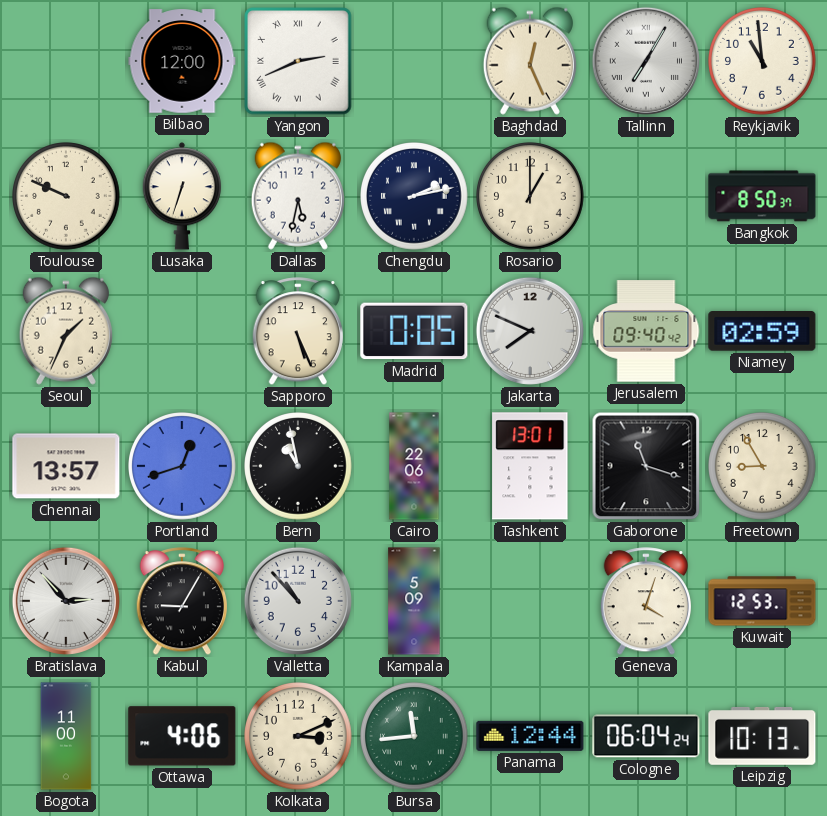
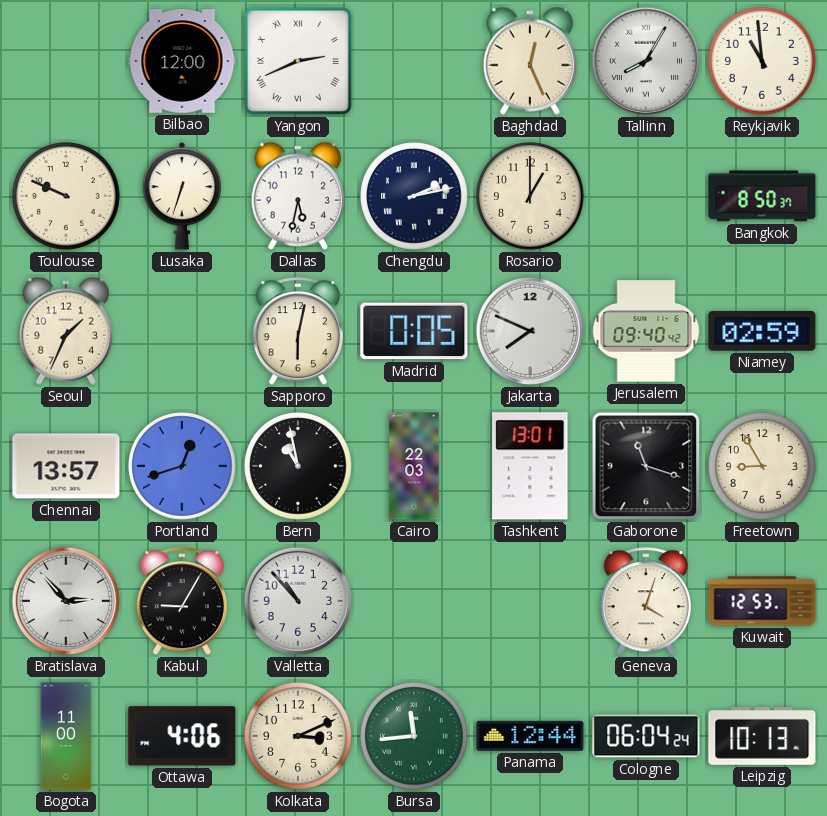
Tallinn: 7:05 -> 8:05 (646, 61)
Sapporo: 5:26 -> 6:02 (297, 332)
Cairo: 22:06 -> 22:03 (414, 466)
Kampala: 5:09 -> none (414, 601)
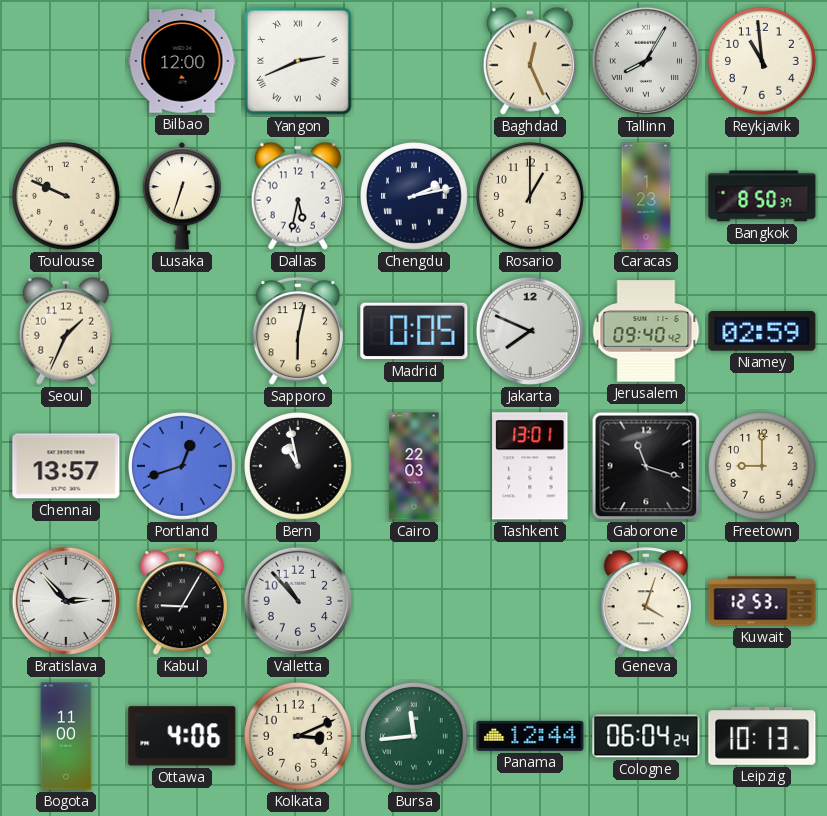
Caracas: none -> 1:23 (646, 196)
Freetown: 8:55 -> 9:00 (763, 467)
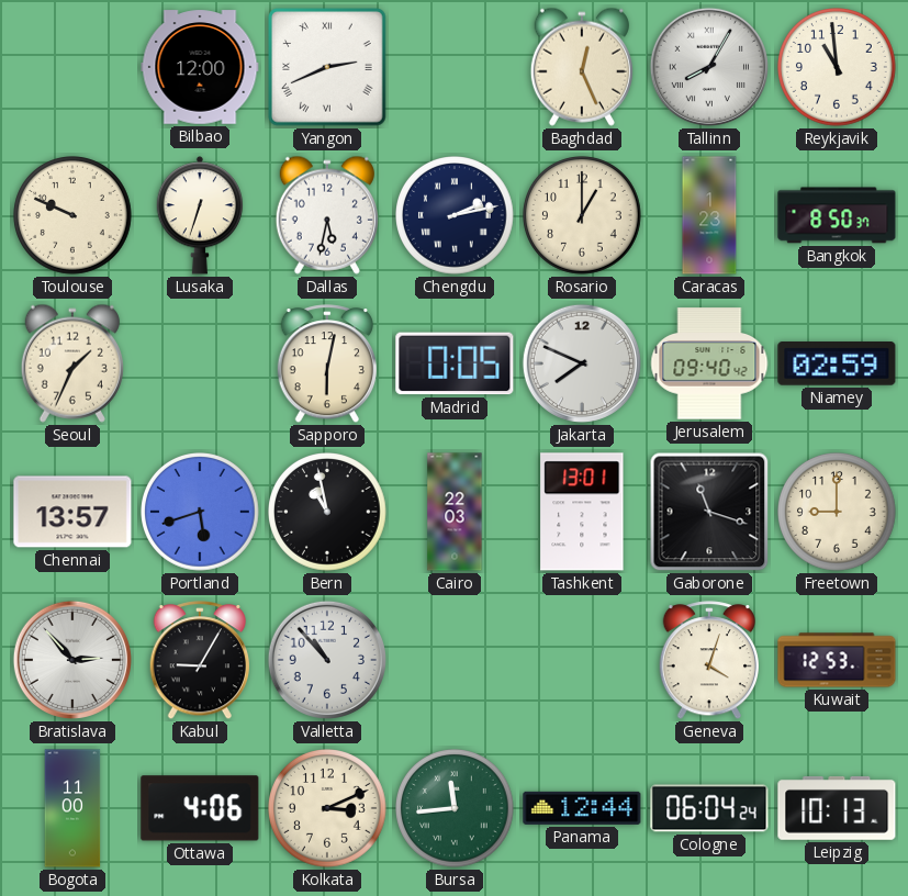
Portland: 12:42 -> 5:42 (201, 513)
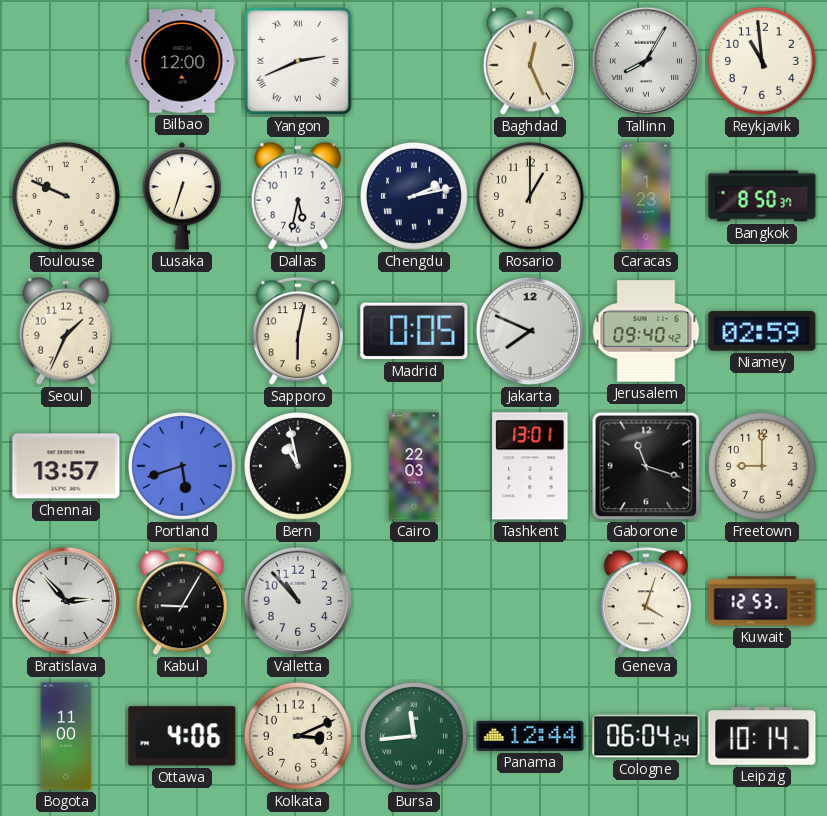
Leipzig: 10:13 -> 10:14 (762, 736)
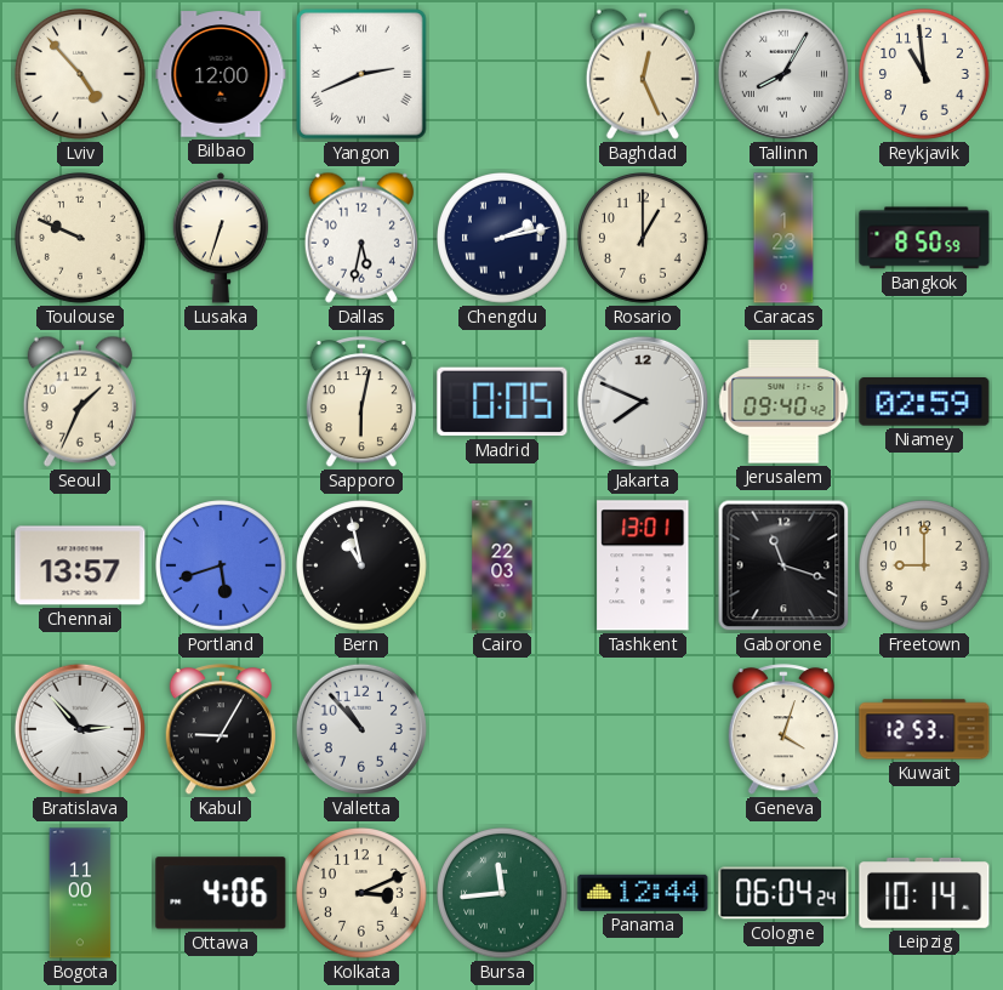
Lviv: none -> 4:53 (81, 75)
Bangkok: 8:50:37 -> 8:50:59 (924, 238)
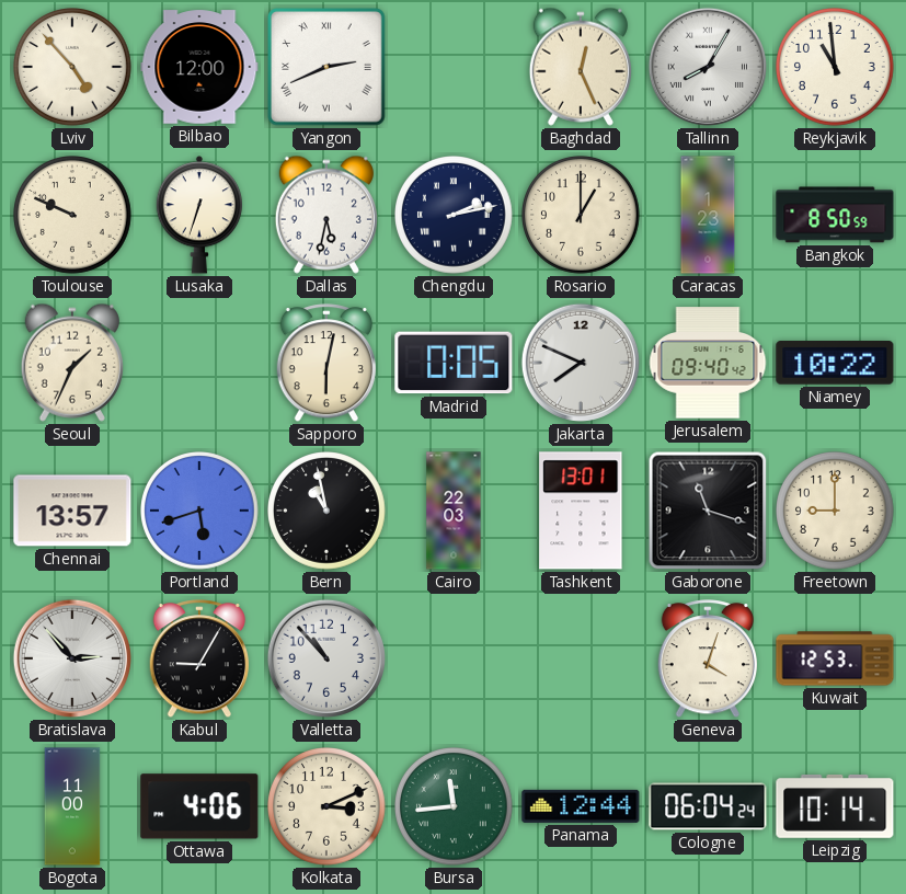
Niamey: 02:59 -> 10:22 (835, 364)
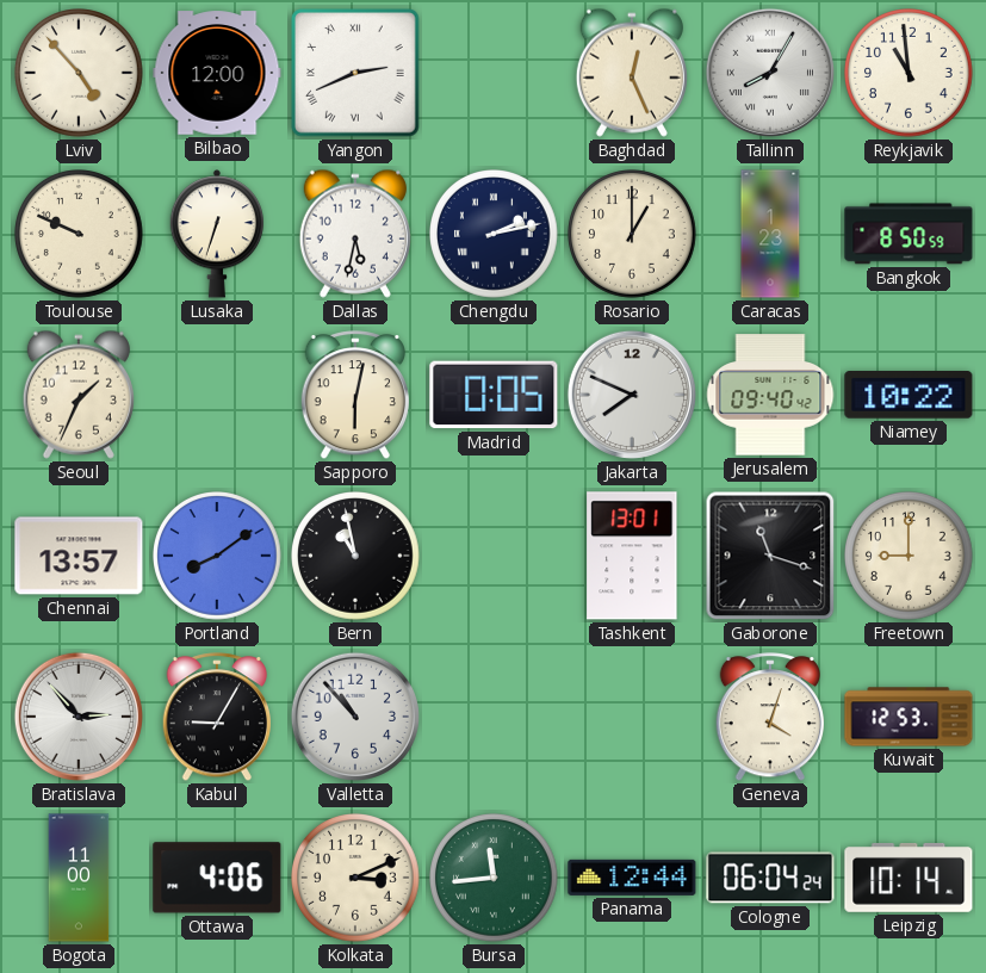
Portland: 5:42 -> 8:09 (218, 557)
Cairo: 22:03 -> none (454, 511)
